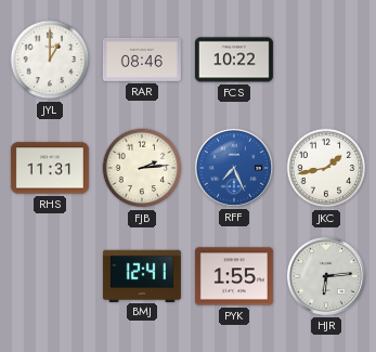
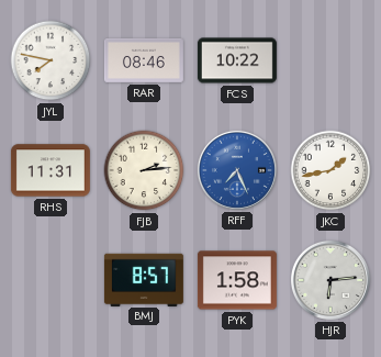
JYL: 1:00 -> 7:47 (51, 60)
BMJ: 12:41 -> 8:57 (144, 279)
PYK: 1:55 -> 1:58 (237, 280)
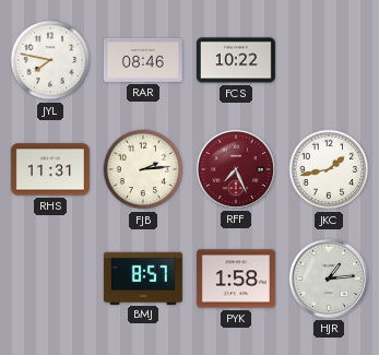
RFF dial: blue -> burgundy (236, 169)
HJR: 6:14 -> 1:14 (329, 279)
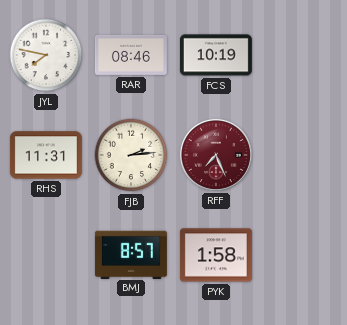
FCS: 10:22 -> 10:19 (216, 55)
JKC: 1:43 -> none (329, 169)
HJR: 1:14 -> none (329, 279)
